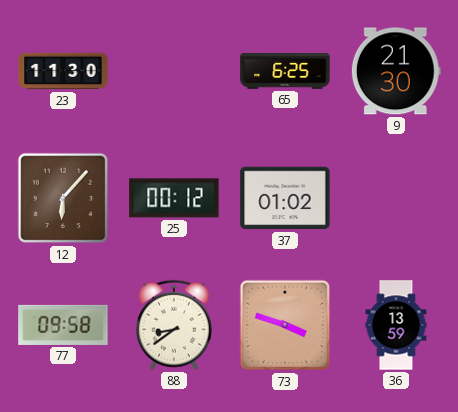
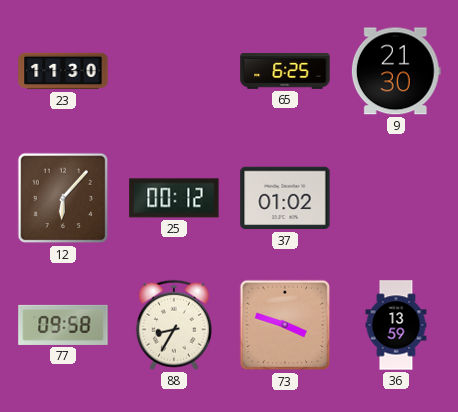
88: 8:39 -> 8:35 (174, 325)
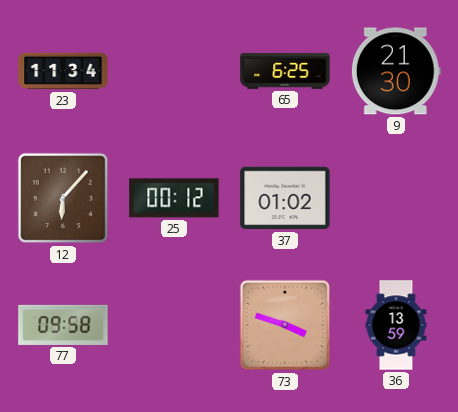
23: 11:30 -> 11:34 (63, 71)
88: 8:35 -> none (174, 325)
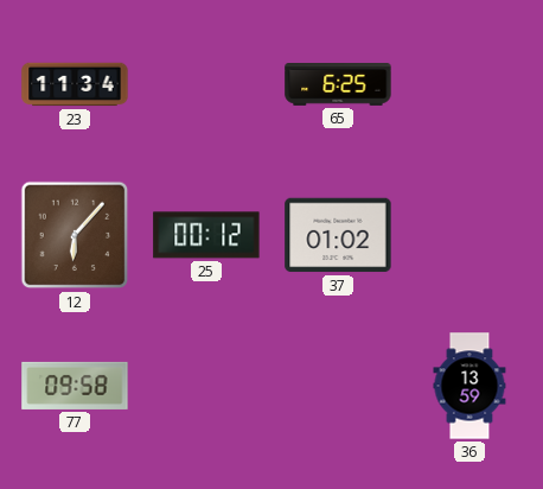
9: 21:30 -> none (396, 71)
73: 3:48 -> none (285, 325)
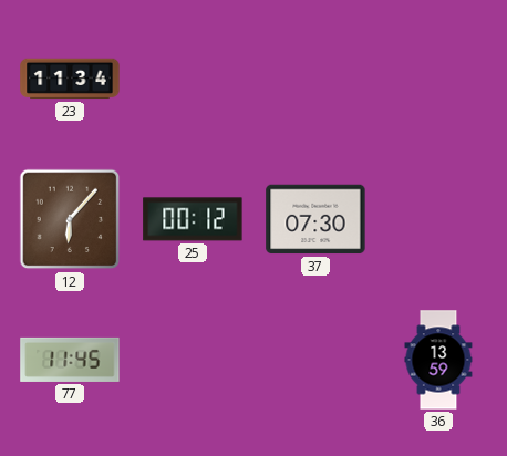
65: 6:25 -> none (338, 85)
37: 01:02 -> 07:30 (315, 219)
77: 09:58 -> 11:45 (70, 360)
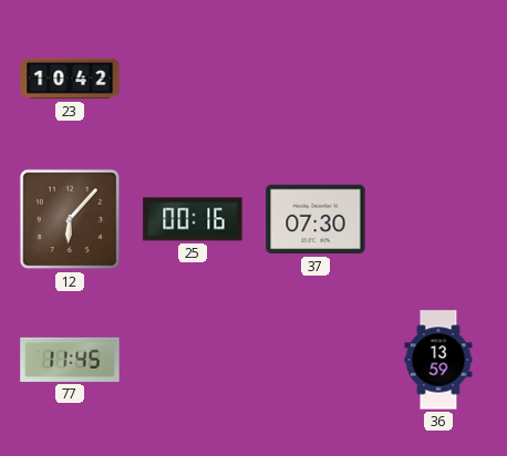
23: 11:34 -> 10:42 (70, 79)
25: 00:12 -> 00:16 (193, 219)
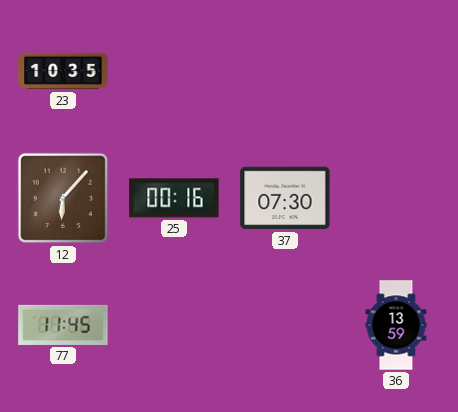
23: 10:42 -> 10:35 (63, 71)
